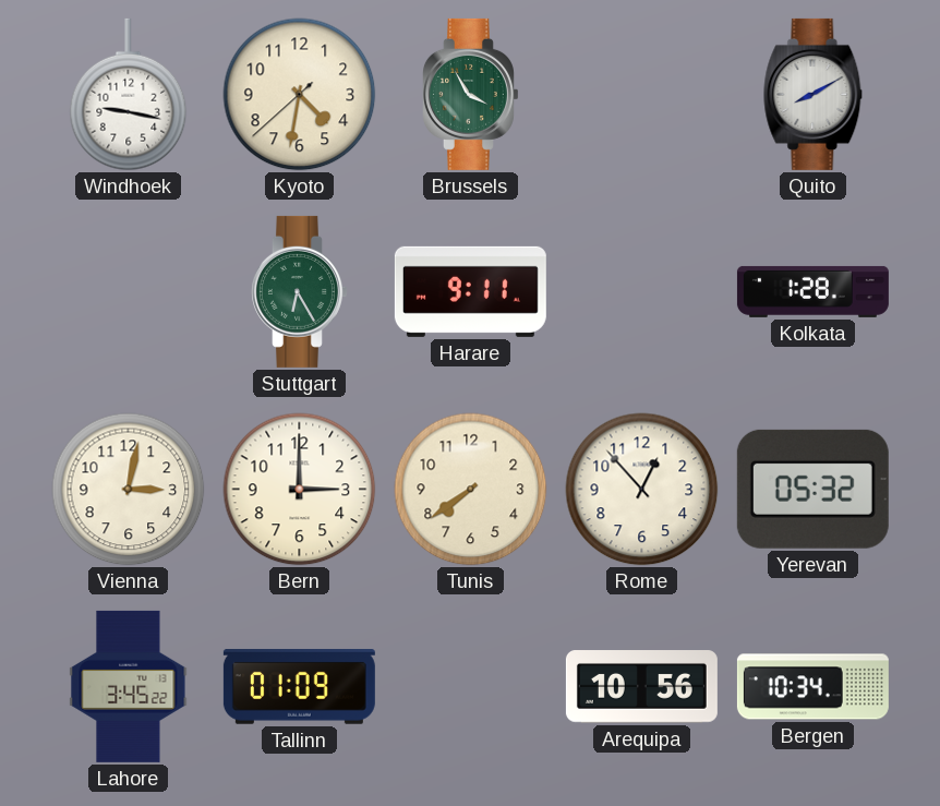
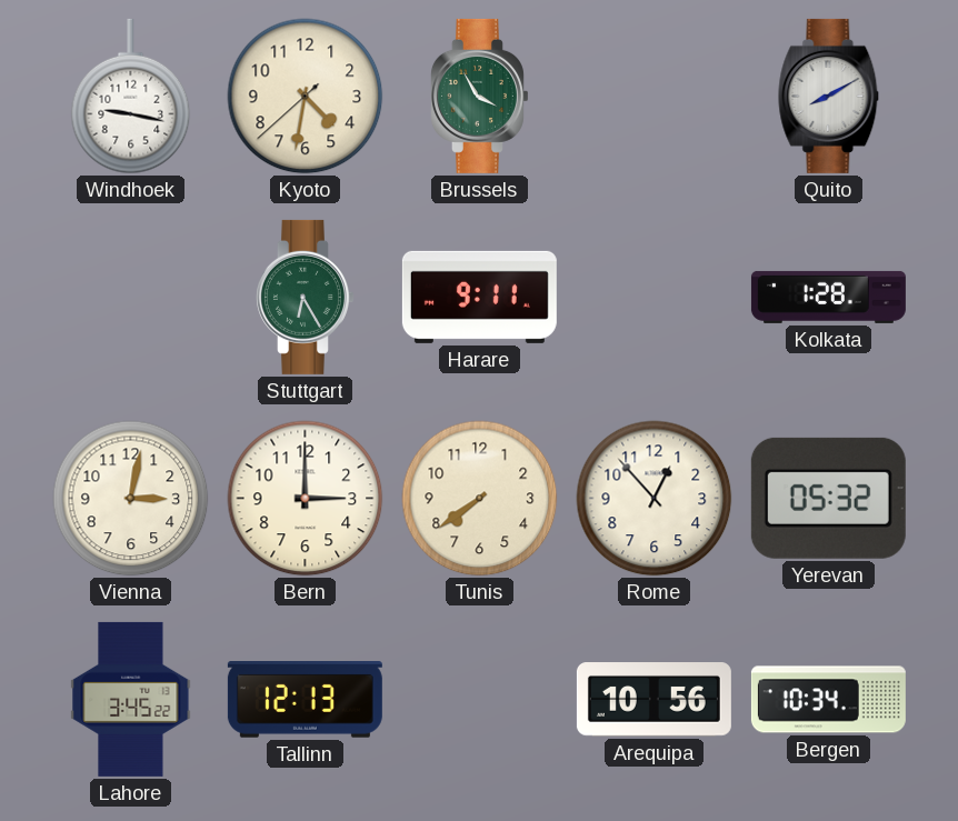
Tallinn: 01:09 -> 12:13 (305, 700)
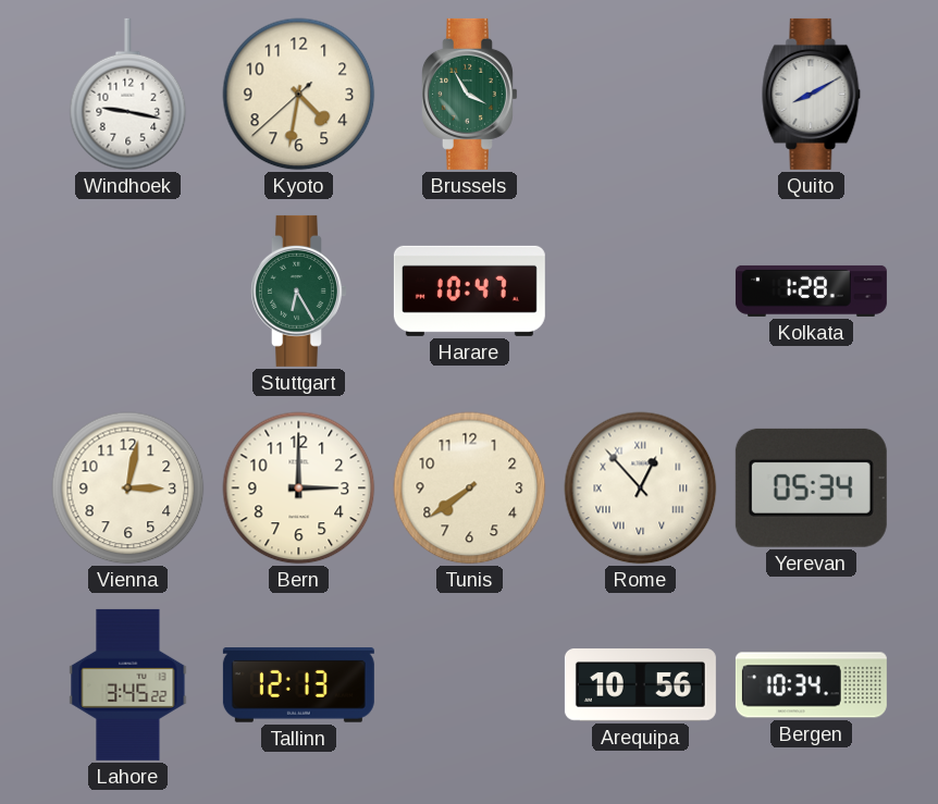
Harare: 9:11 -> 10:47 (469, 290)
Rome numerals: Arabic -> Roman (641, 488)
Yerevan: 05:32 -> 05:34 (811, 487)
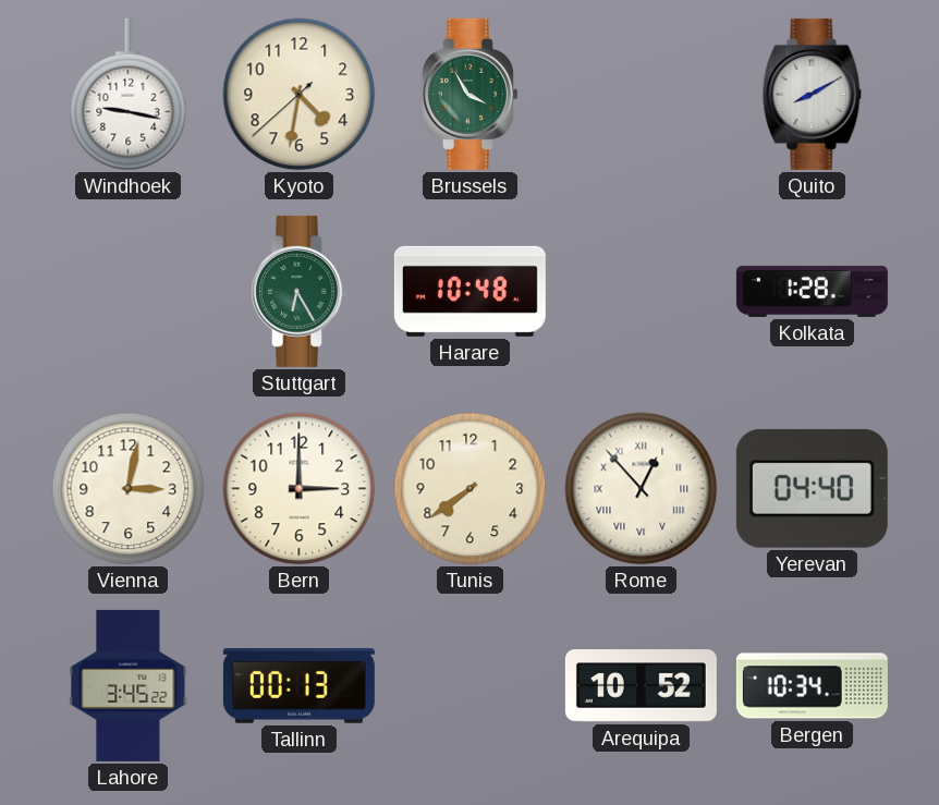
Harare: 10:47 -> 10:48 (469, 291)
Yerevan: 05:34 -> 04:40 (812, 488)
Tallinn: 12:13 -> 00:13 (298, 686)
Arequipa: 10:56 -> 10:52 (641, 686)
